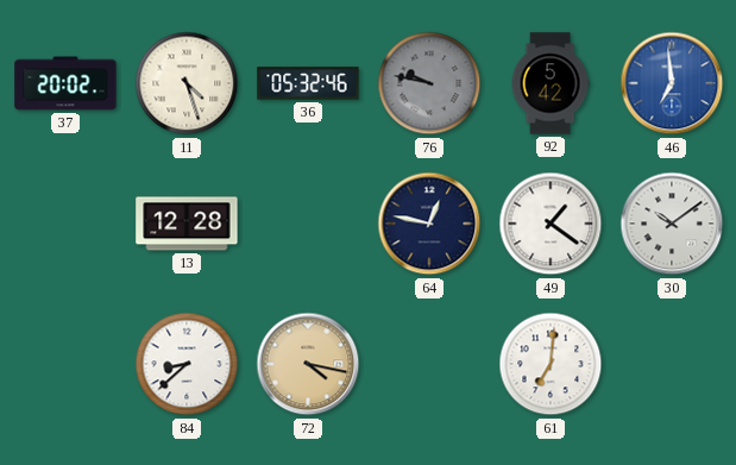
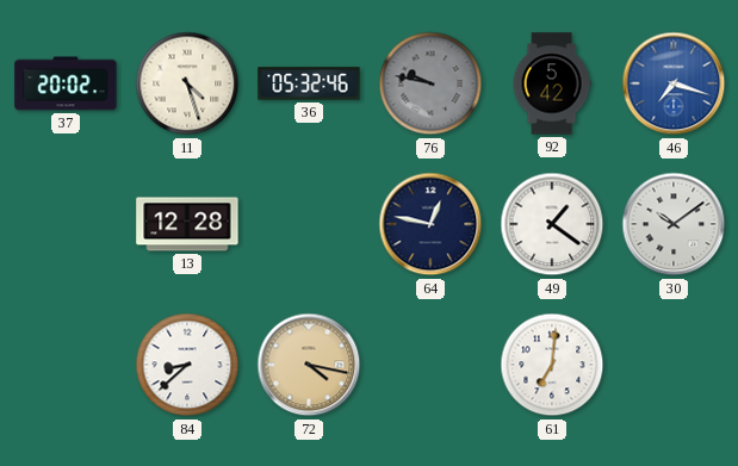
46: 6:59 -> 7:18 (674, 83)
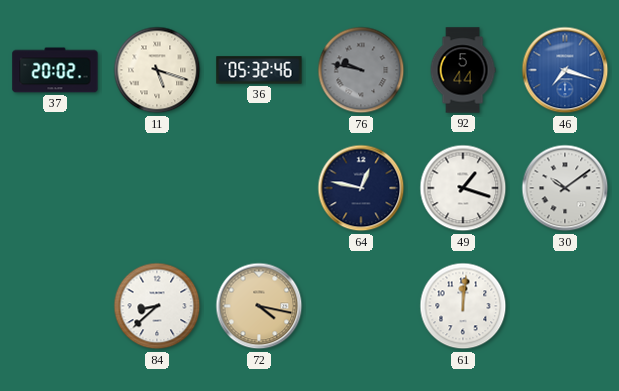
11: 4:27 -> 5:18 (157, 70)
92: 5:42 -> 5:44 (463, 70)
13: 12:28 -> none (187, 224)
49: 1:21 -> 1:18 (463, 188)
61: 7:01 -> 12:01 (463, 306)
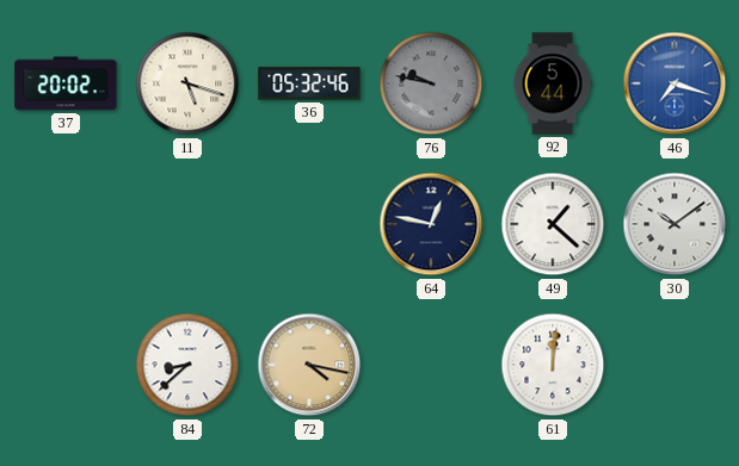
49: 1:18 -> 1:22 (553, 224)
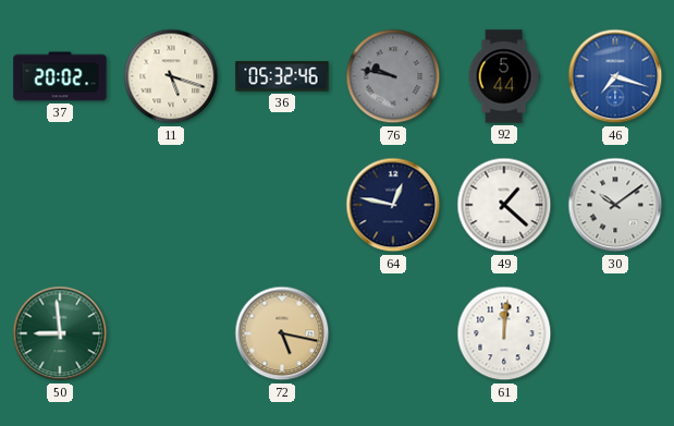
50: none -> 8:59 (60, 333)
84: 8:38 -> none (187, 365)
72: 4:17 -> 5:17 (282, 333)
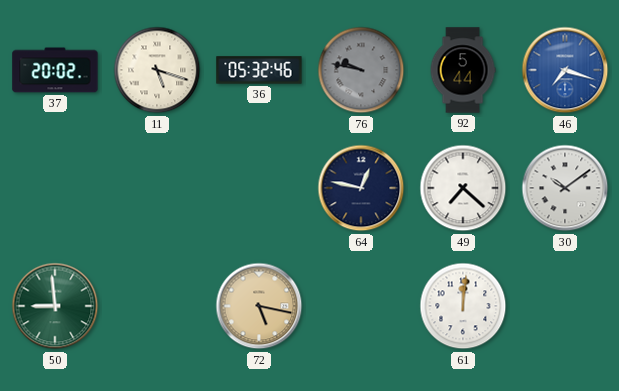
49: 1:22 -> 7:22 (463, 188)
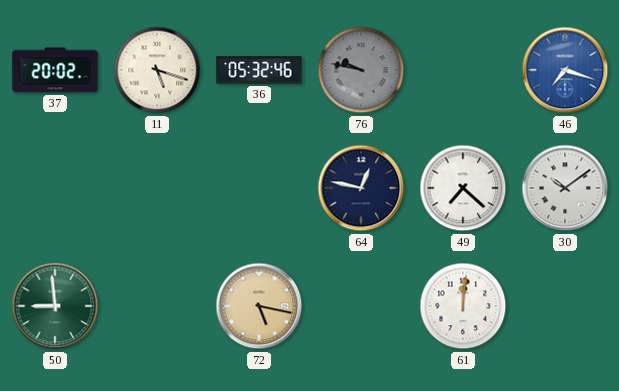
92: 5:44 -> none (463, 70)
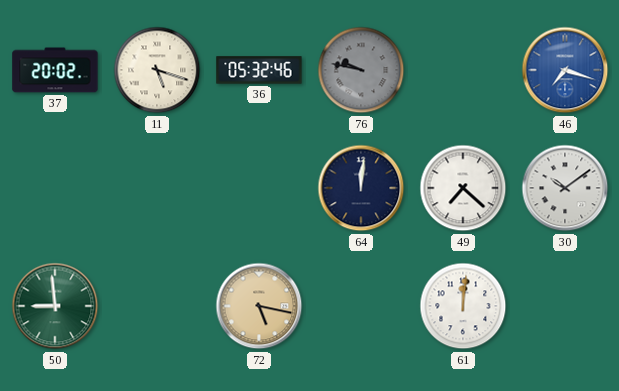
64: 12:47 -> 12:01 (361, 188)
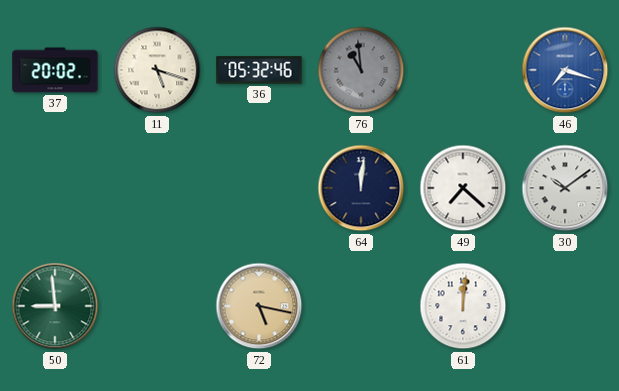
76: 9:47 -> 10:59 (361, 70)
